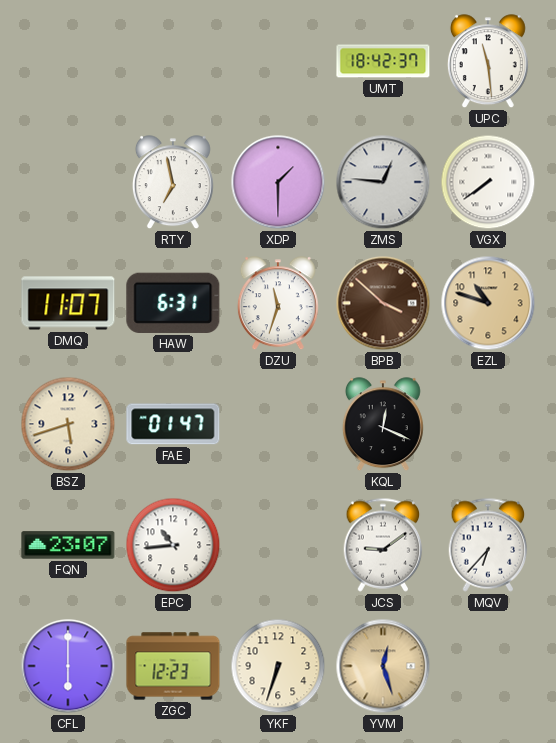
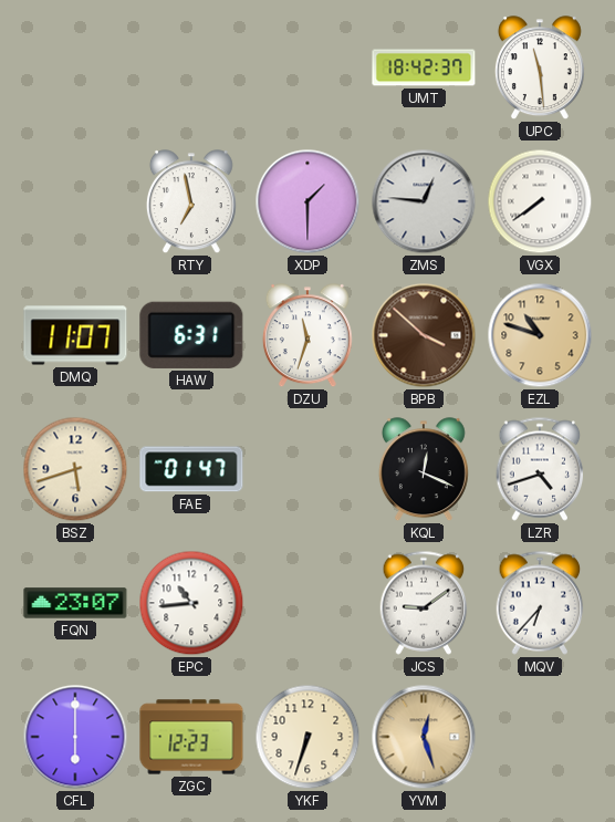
LZR: none -> 4:42 (540, 469)
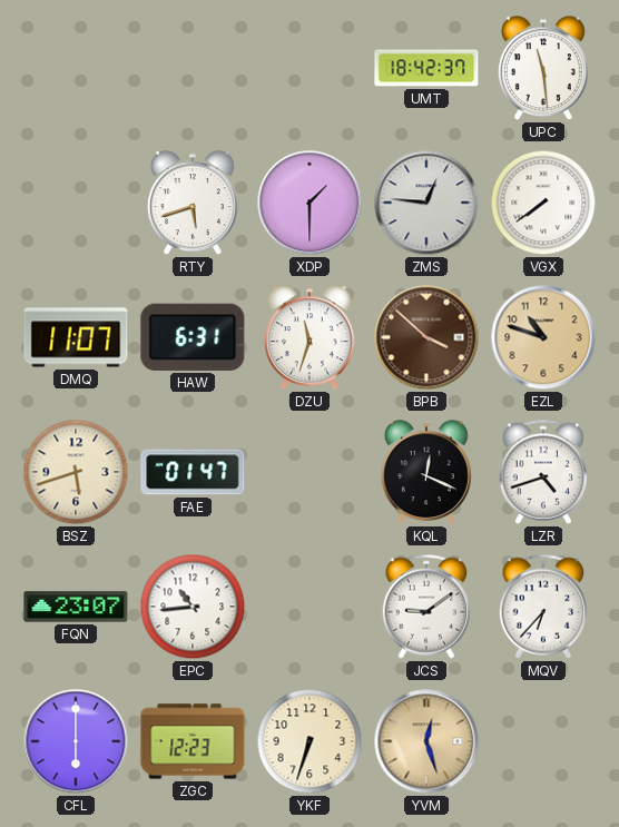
RTY: 6:58 -> 5:42 (193, 204)
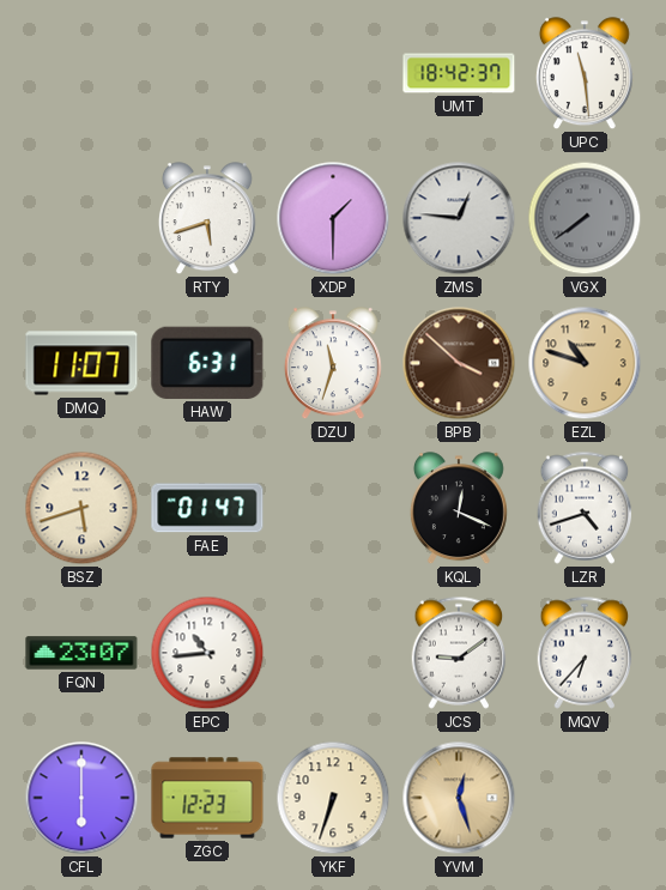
VGX dial: white -> grey (585, 218)
